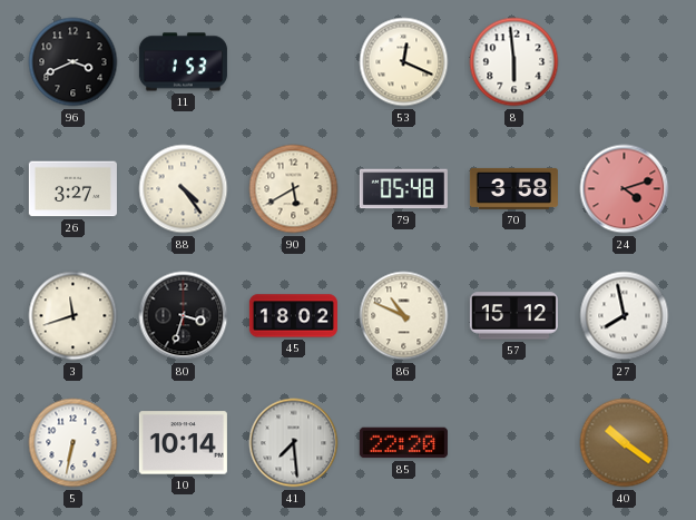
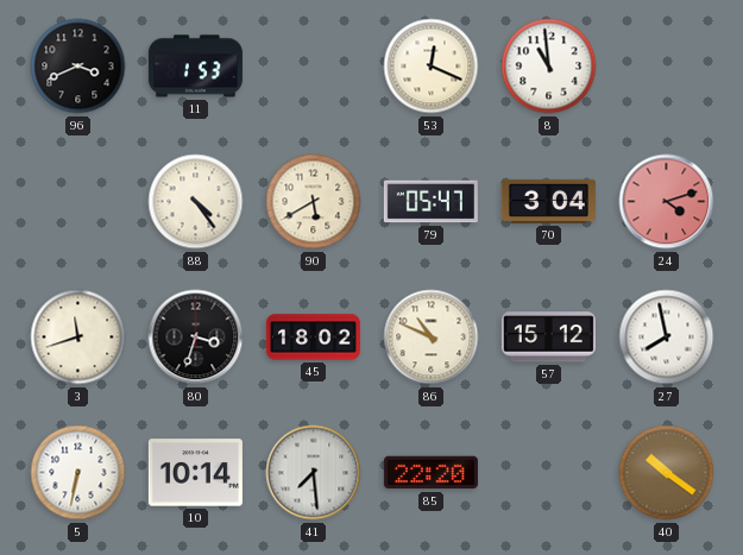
8: 5:59 -> 10:59 (549, 67)
26: 3:27 -> none (72, 189)
79: 05:48 -> 05:47 (430, 202)
70: 3:58 -> 3:04 (548, 201)
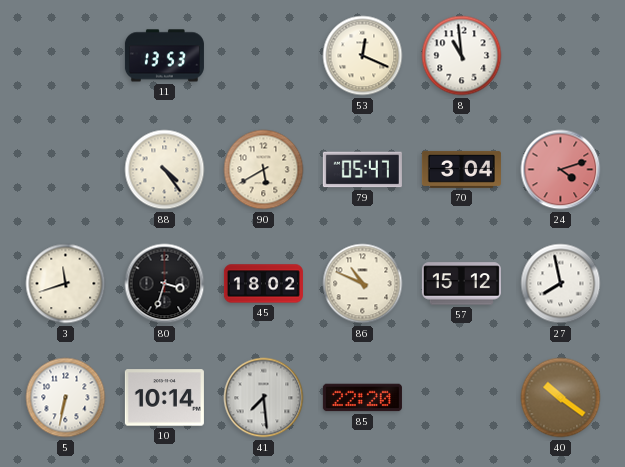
96: 3:41 -> none (78, 67)
11: 1:53 -> 13:53 (164, 56)
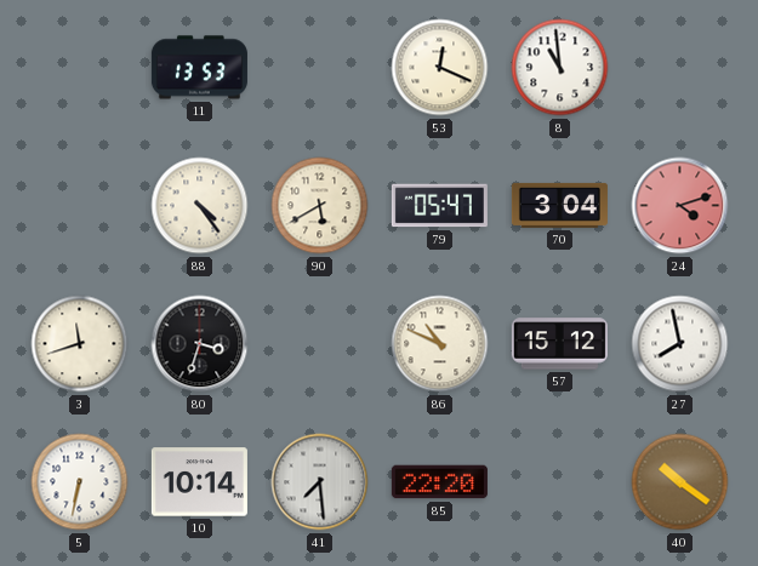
45: 18:02 -> none (263, 284)
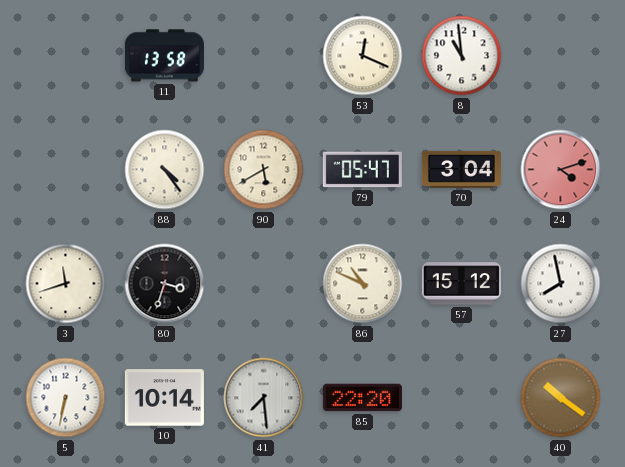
11: 13:53 -> 13:58 (164, 56)
